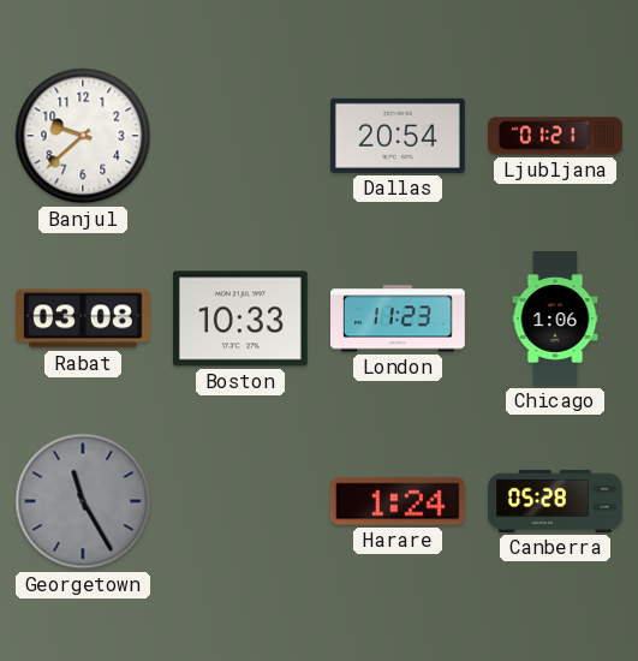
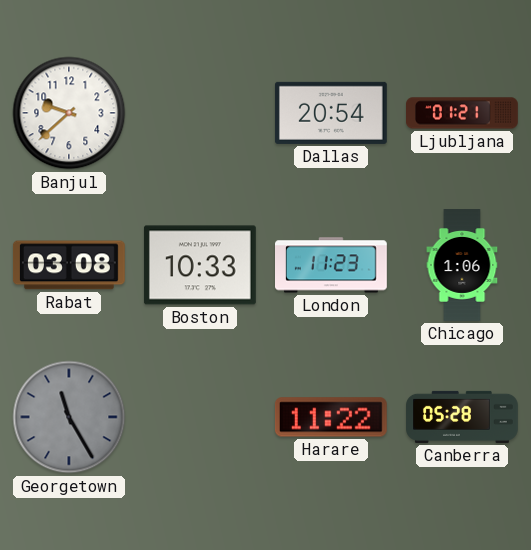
Harare: 1:24 -> 11:22 (331, 417)
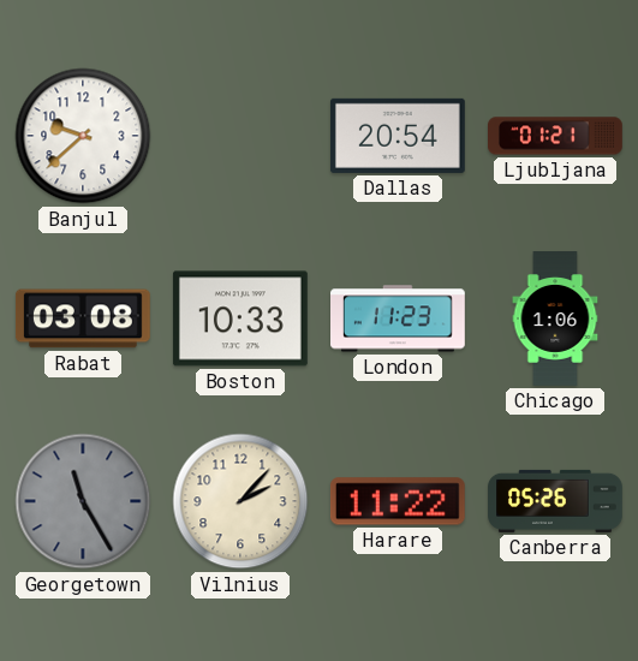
Vilnius: none -> 2:07 (240, 501)
Canberra: 05:28 -> 05:26 (555, 501)
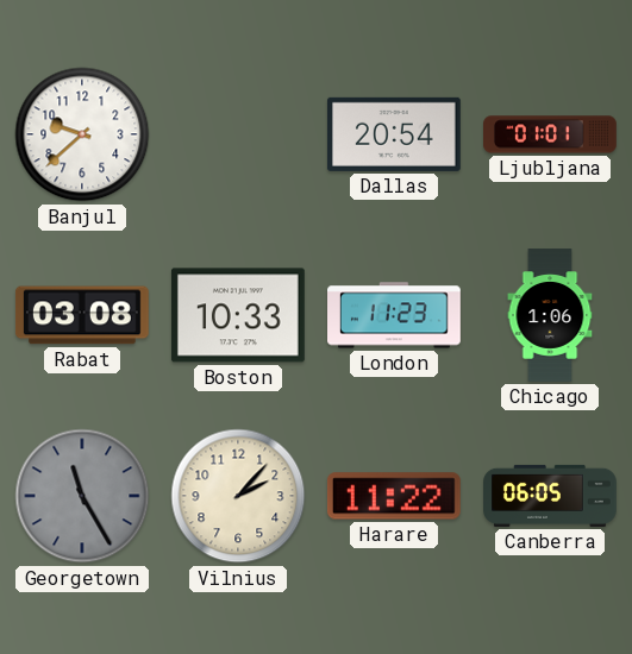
Ljubljana: 01:21 -> 01:01 (551, 134)
Canberra: 05:26 -> 06:05 (550, 496)
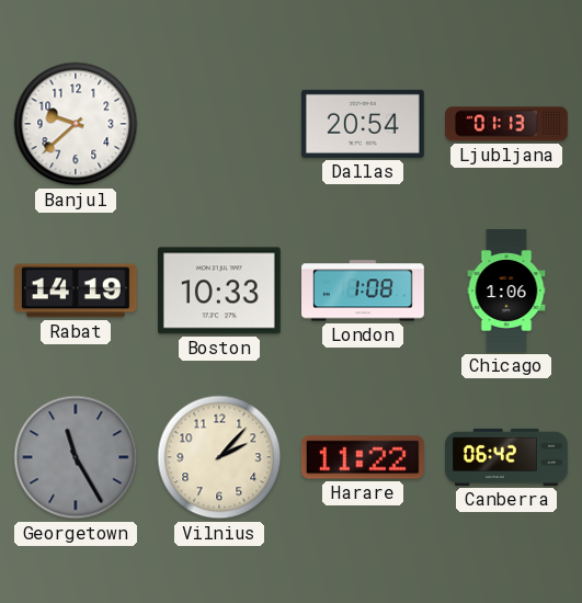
Ljubljana: 01:01 -> 01:13 (507, 124)
Rabat: 03:08 -> 14:19 (76, 291)
London: 11:23 -> 1:08 (364, 291)
Canberra: 06:05 -> 06:42 (506, 457)
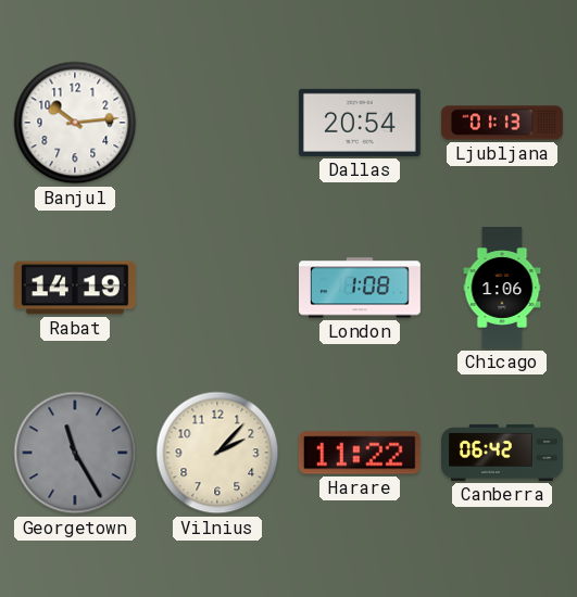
Banjul: 9:38 -> 10:14 (75, 123)
Boston: 10:33 -> none (219, 291)
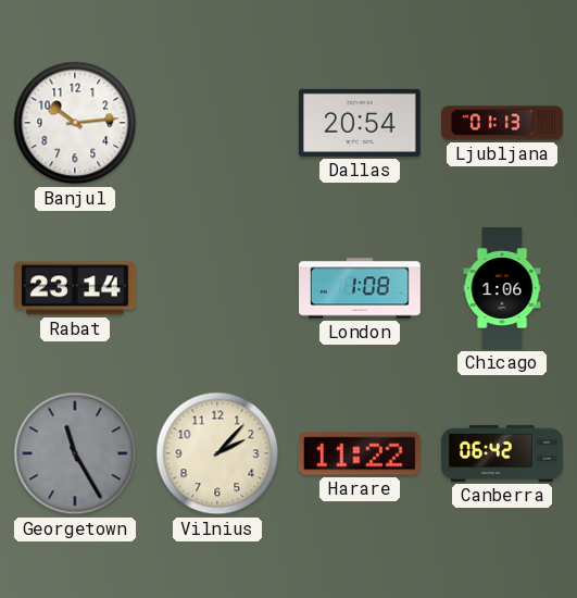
Rabat: 14:19 -> 23:14 (75, 288)
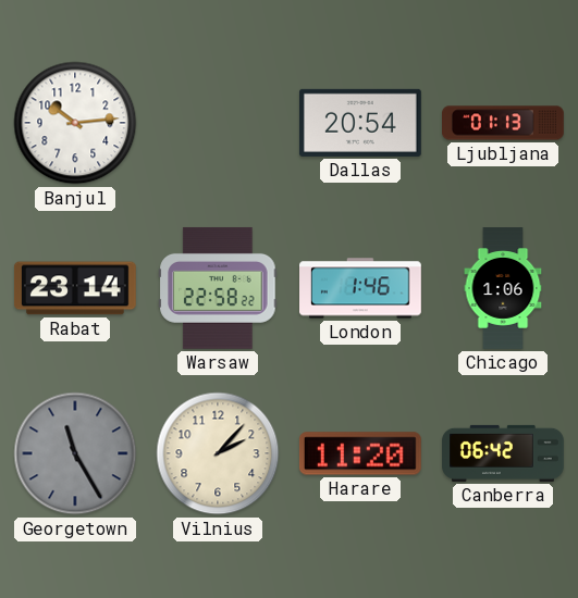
Warsaw: none -> 22:58 (218, 288)
London: 1:08 -> 1:46 (361, 288)
Harare: 11:22 -> 11:20 (360, 453)
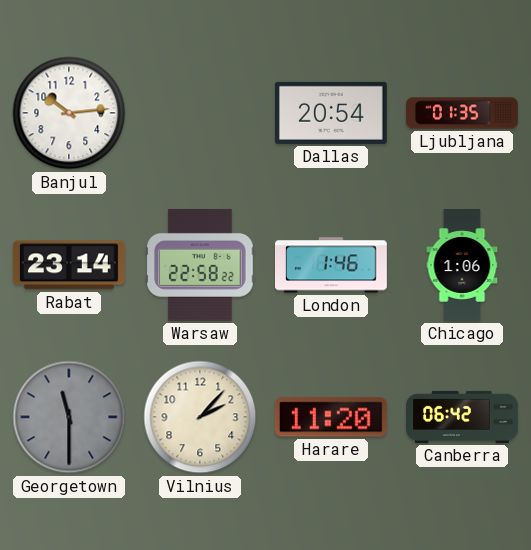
Ljubljana: 01:13 -> 01:35 (463, 113)
Georgetown: 11:25 -> 11:30 (69, 417)
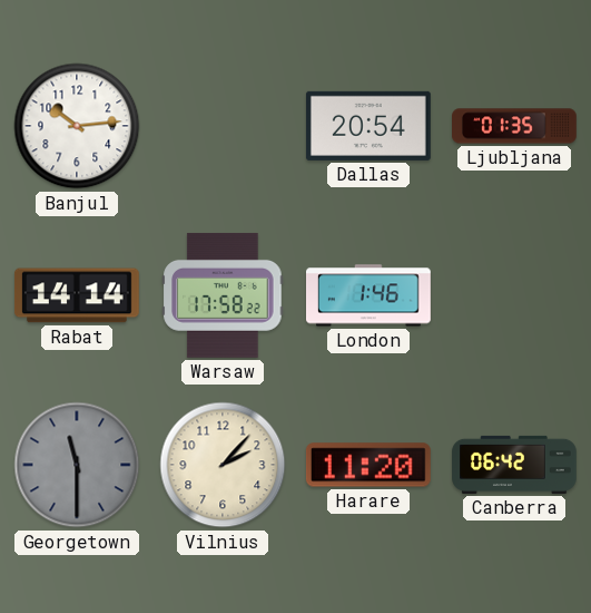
Rabat: 23:14 -> 14:14 (77, 295)
Warsaw: 22:58 -> 17:58 (223, 295)
Chicago: 1:06 -> none (462, 265)
